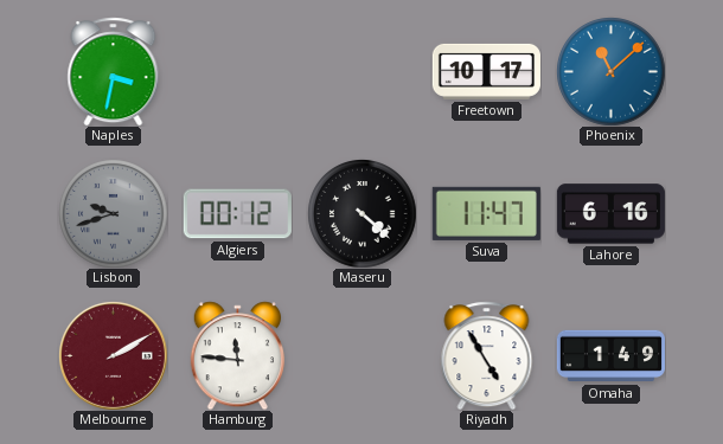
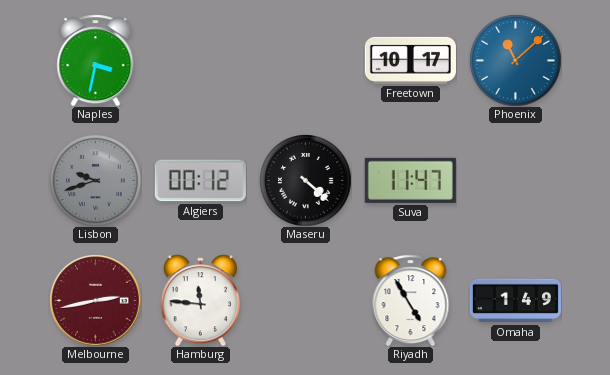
Lahore: 6:16 -> none (610, 214)
Melbourne: 2:10 -> 2:43 (96, 301)
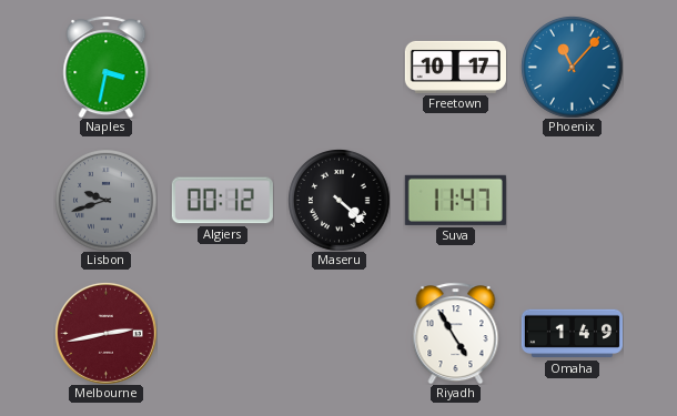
Phoenix: 11:08 -> 11:07 (573, 68)
Hamburg: 11:46 -> none (200, 300)
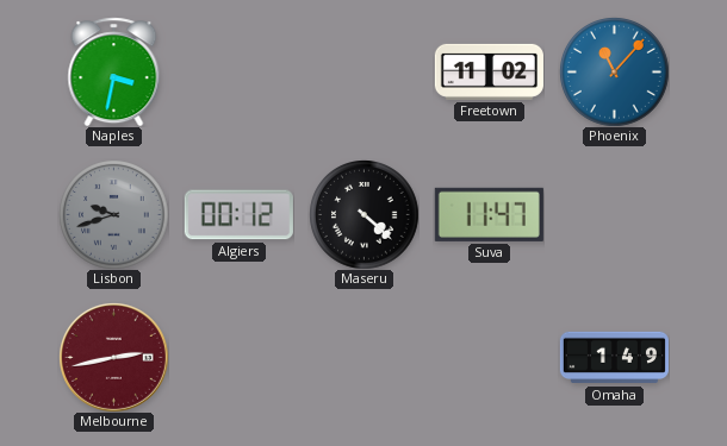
Freetown: 10:17 -> 11:02 (489, 71)
Riyadh: 4:55 -> none (456, 333)
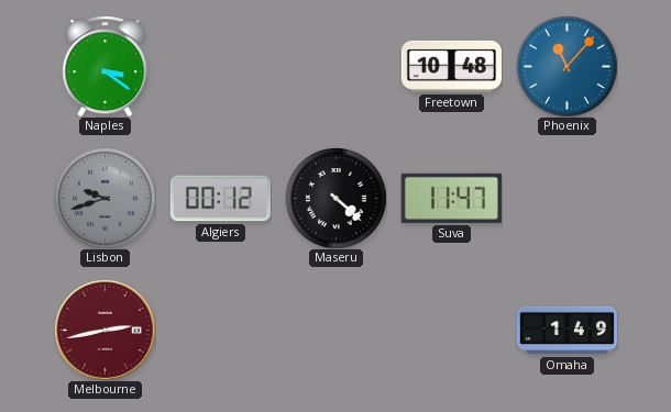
Naples: 3:32 -> 3:21 (106, 66)
Freetown: 11:02 -> 10:48 (451, 66)
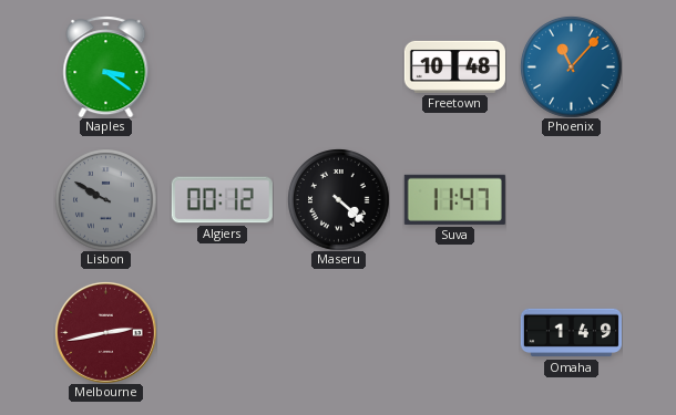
Lisbon: 9:42 -> 9:50 (106, 200)
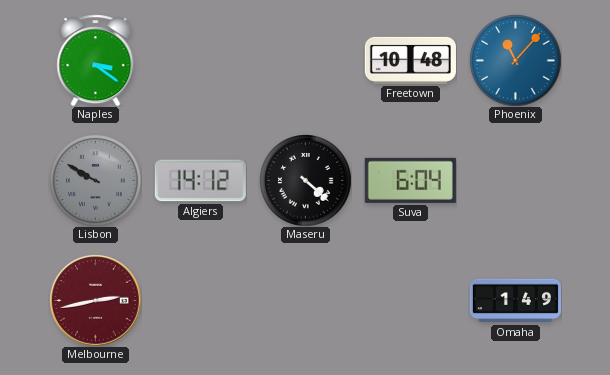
Algiers: 00:12 -> 14:12 (200, 181)
Suva: 11:47 -> 6:04 (410, 180)
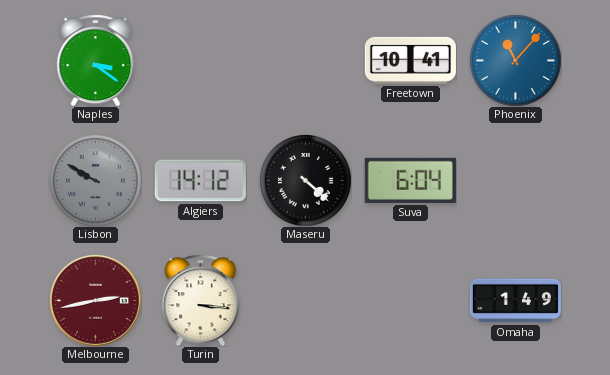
Freetown: 10:48 -> 10:41 (410, 60)
Turin: none -> 3:16 (201, 300)
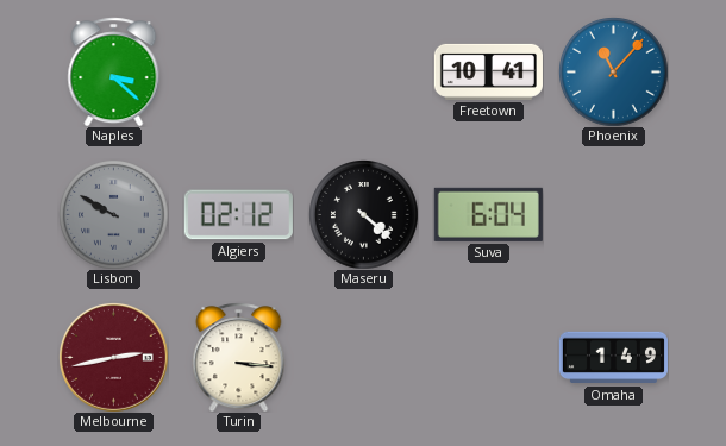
Naples: 3:21 -> 3:22 (114, 71)
Algiers: 14:12 -> 02:12 (238, 215)
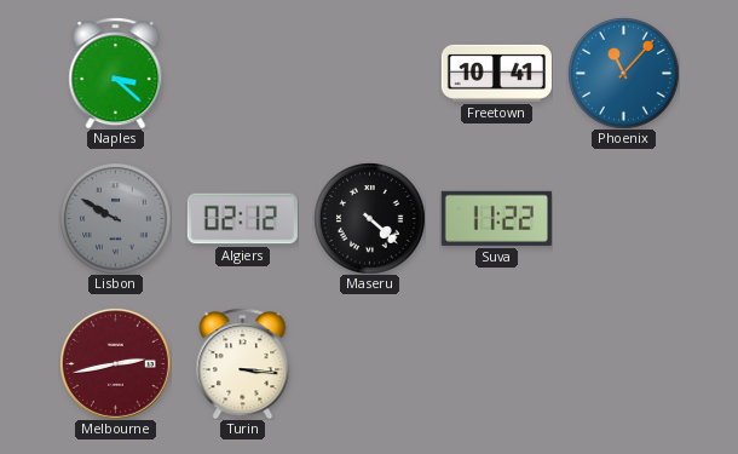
Suva: 6:04 -> 11:22 (496, 218)
Omaha: 1:49 -> none (613, 358)
